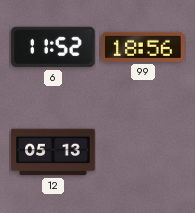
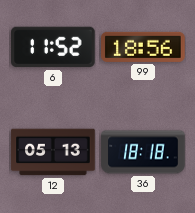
36: none -> 18:18 (143, 152)
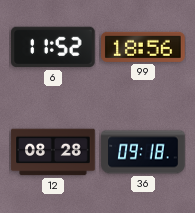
12: 05:13 -> 08:28 (53, 152)
36: 18:18 -> 09:18 (143, 152)
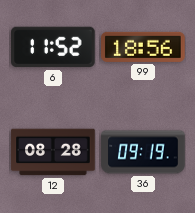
36: 09:18 -> 09:19 (143, 152)
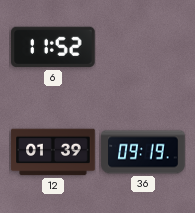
99: 18:56 -> none (143, 47)
12: 08:28 -> 01:39 (53, 152)
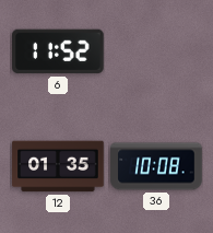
12: 01:39 -> 01:35 (58, 166)
36: 09:19 -> 10:08 (156, 166)
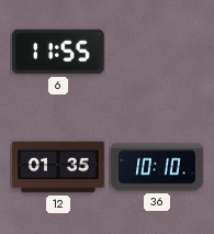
6: 11:52 -> 11:55 (58, 52)
36: 10:08 -> 10:10 (157, 167)
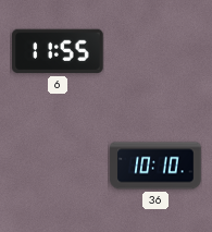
12: 01:35 -> none (58, 167)
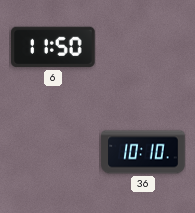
6: 11:55 -> 11:50 (53, 47)
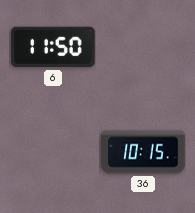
36: 10:10 -> 10:15 (143, 152)
